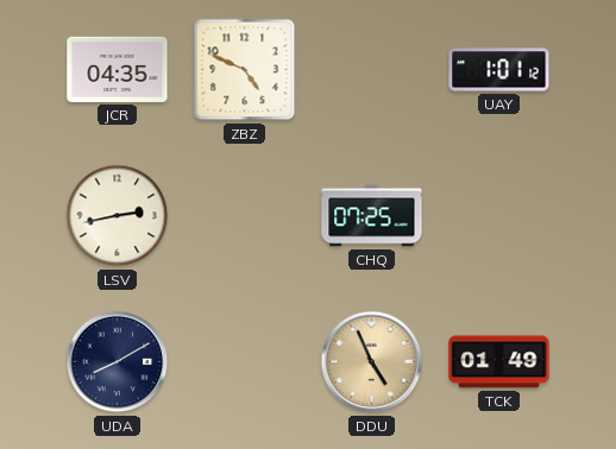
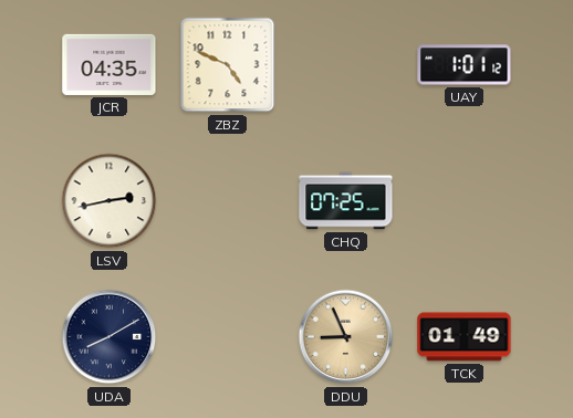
DDU: 4:56 -> 8:56 (346, 337)
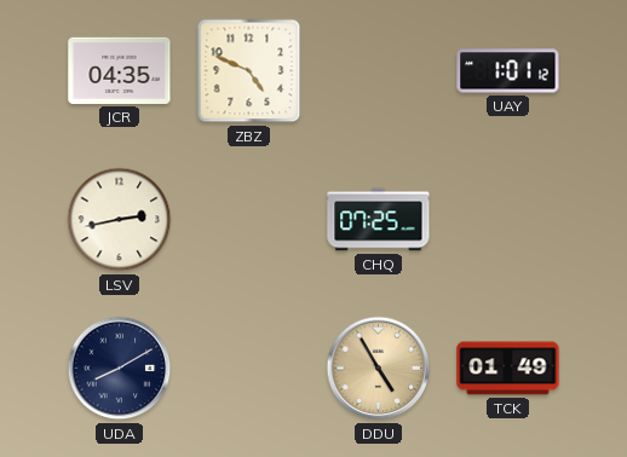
DDU: 8:56 -> 4:55 (379, 369)
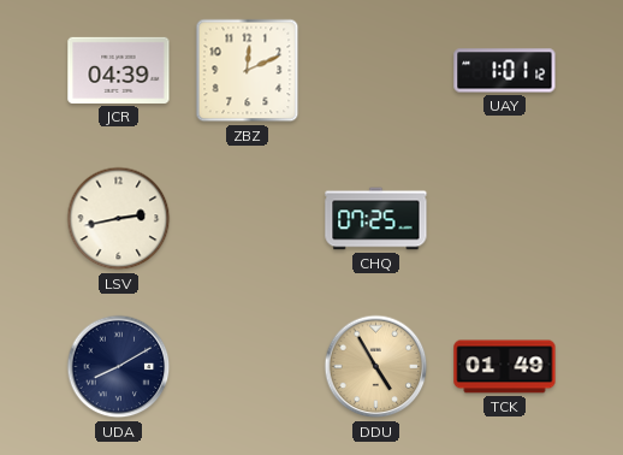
JCR: 04:35 -> 04:39 (119, 70)
ZBZ: 4:49 -> 12:11 (248, 71)
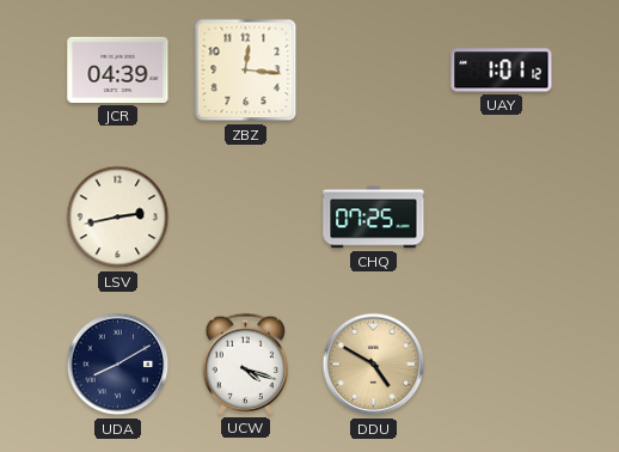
ZBZ: 12:11 -> 12:16 (246, 71)
UCW: none -> 4:18 (246, 364)
DDU: 4:55 -> 4:50 (374, 365)
TCK: 01:49 -> none (505, 367)
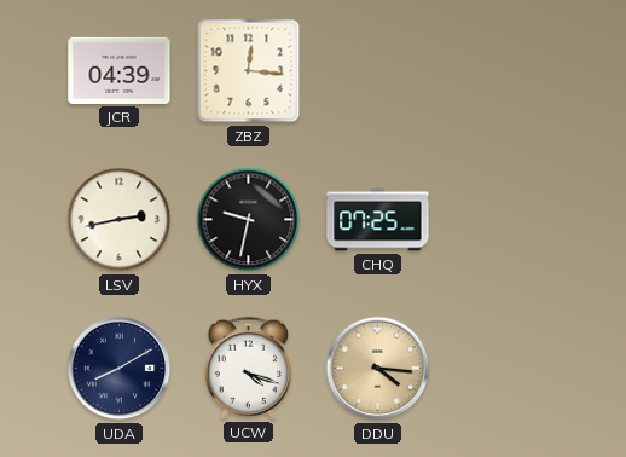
UAY: 1:01 -> none (502, 71)
HYX: none -> 9:32 (249, 220)
DDU: 4:50 -> 4:16 (378, 369)
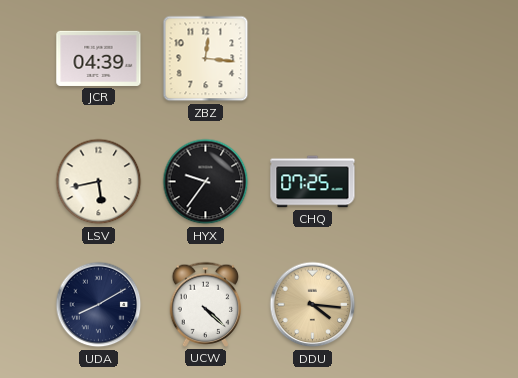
LSV: 2:43 -> 5:43 (99, 182)
HYX: 9:32 -> 9:36 (206, 182)
UCW: 4:18 -> 4:22 (206, 304)
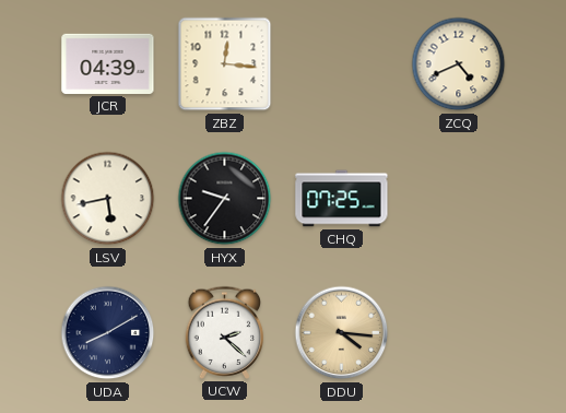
ZCQ: none -> 4:41 (459, 64)
UCW: 4:22 -> 2:22 (225, 332)
